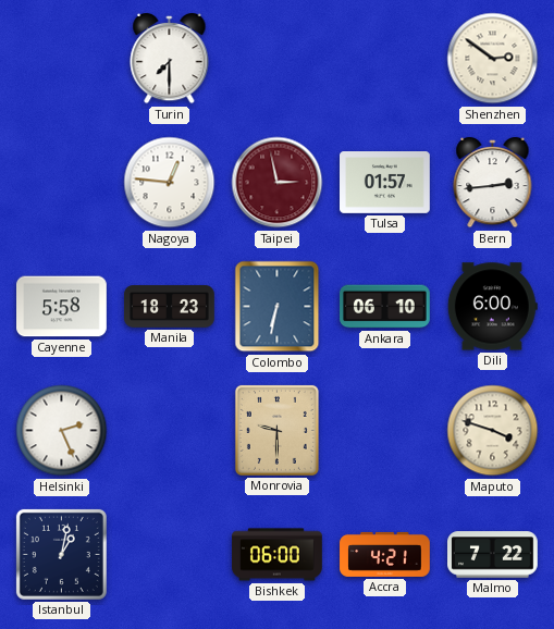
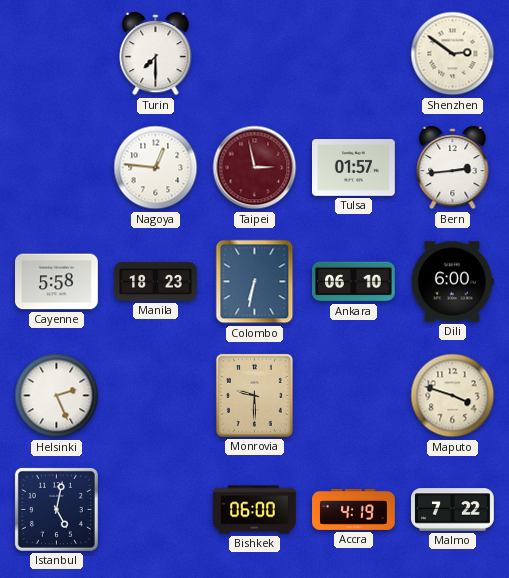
Istanbul: 1:02 -> 5:02 (56, 509)
Accra: 4:21 -> 4:19 (354, 509)
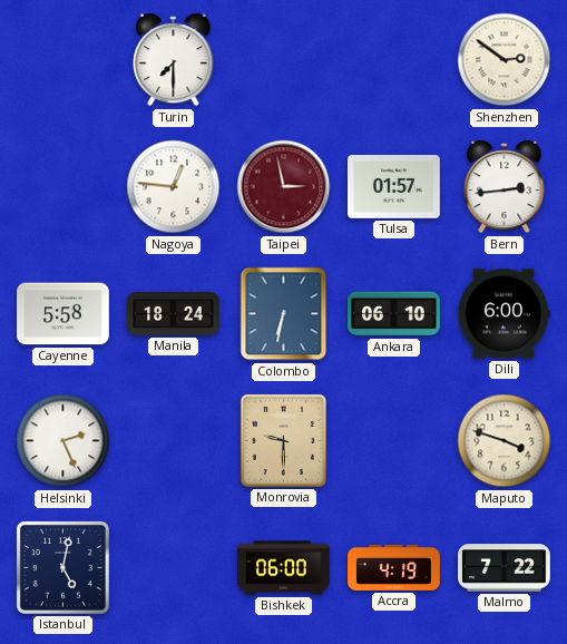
Manila: 18:23 -> 18:24 (174, 314)
